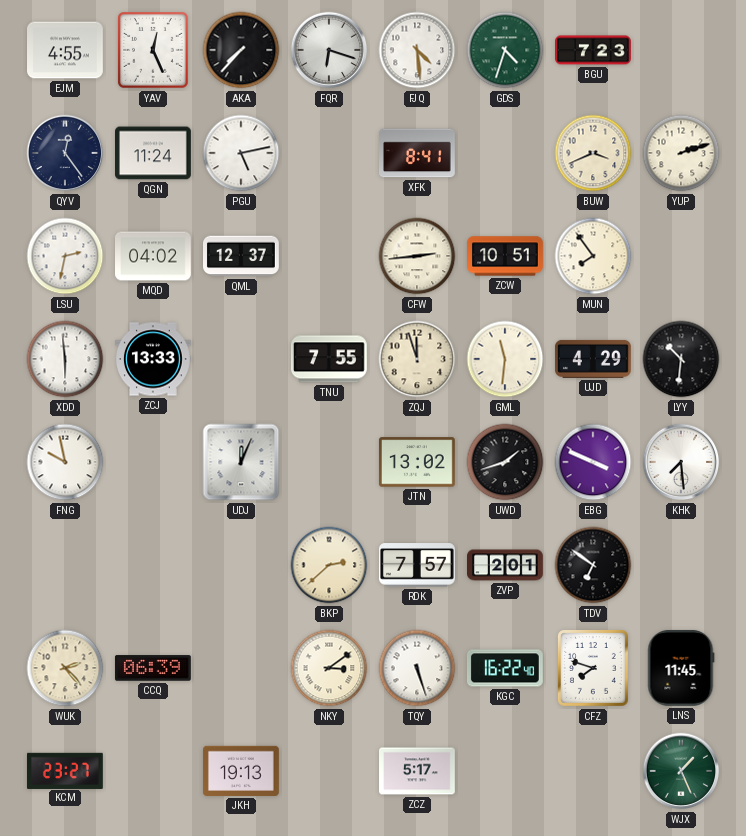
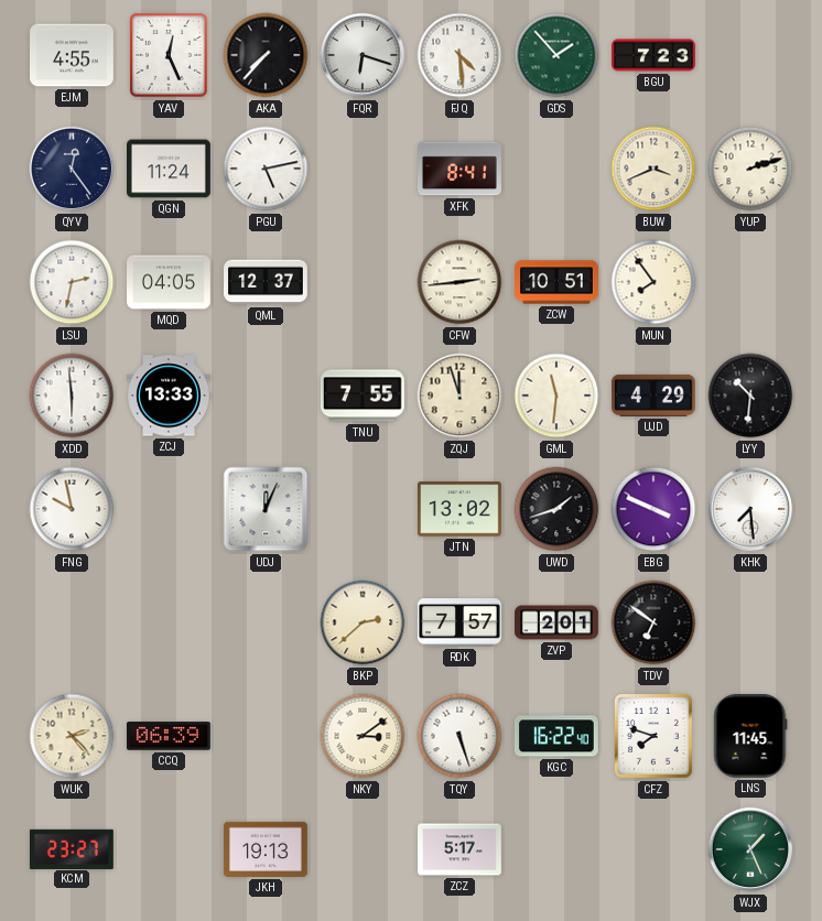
GDS: 4:33 -> 1:53 (556, 55)
MQD: 04:02 -> 04:05 (170, 282)
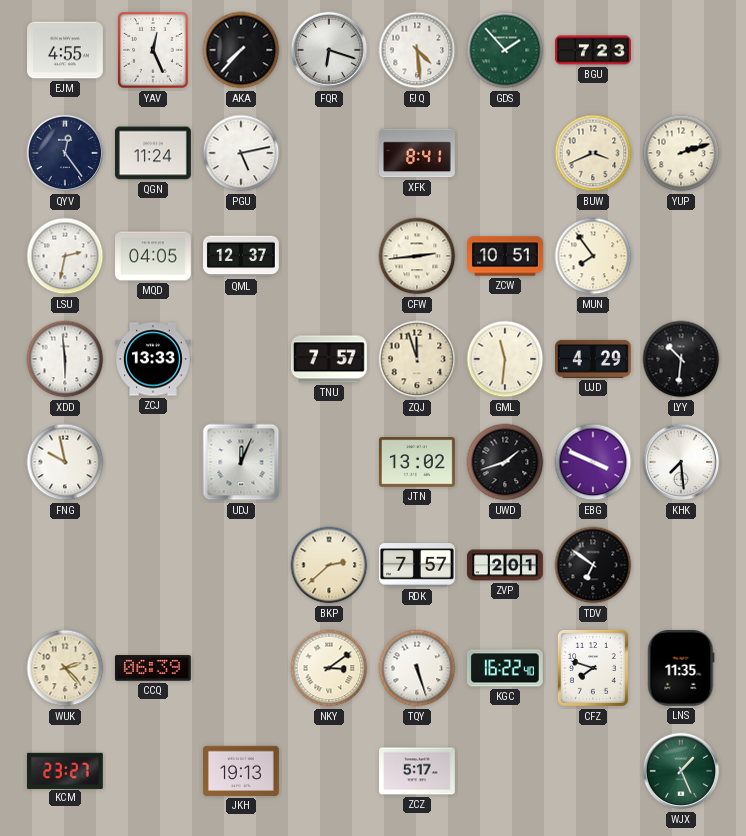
TNU: 7:55 -> 7:57 (329, 359)
LNS: 11:45 -> 11:35 (681, 668)
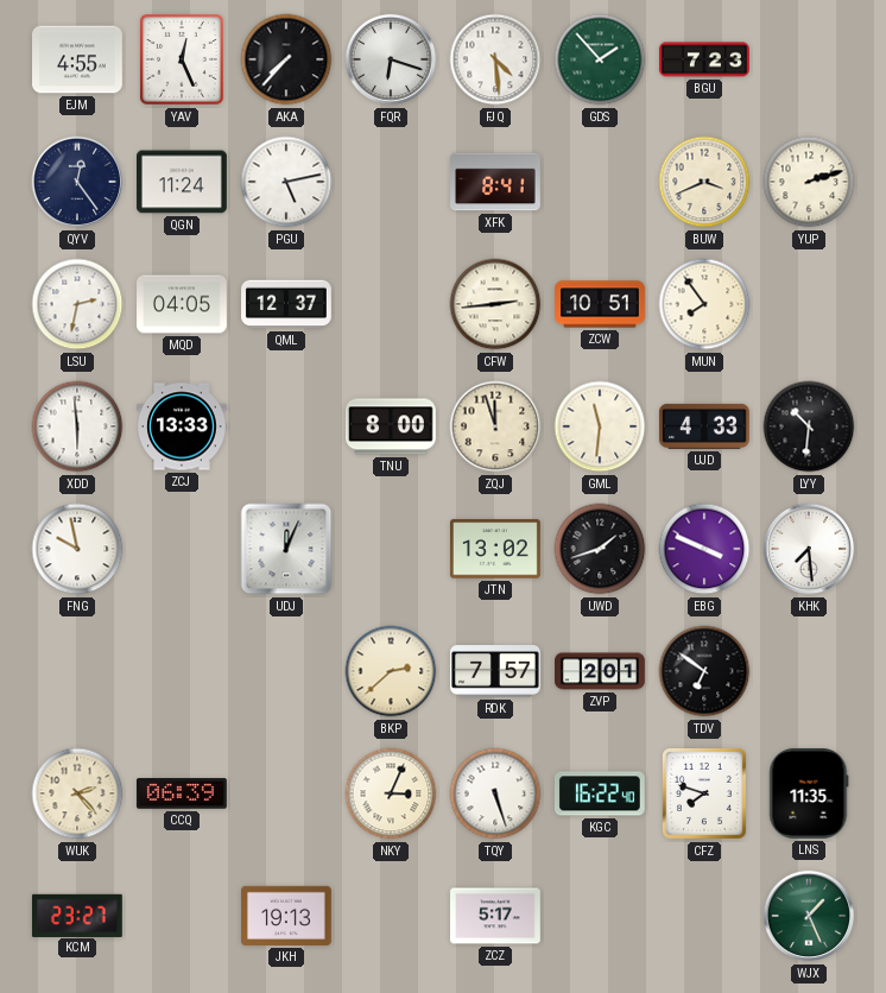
TNU: 7:57 -> 8:00 (391, 426)
UJD: 4:29 -> 4:33 (704, 426)
NKY: 3:09 -> 3:04 (391, 793)
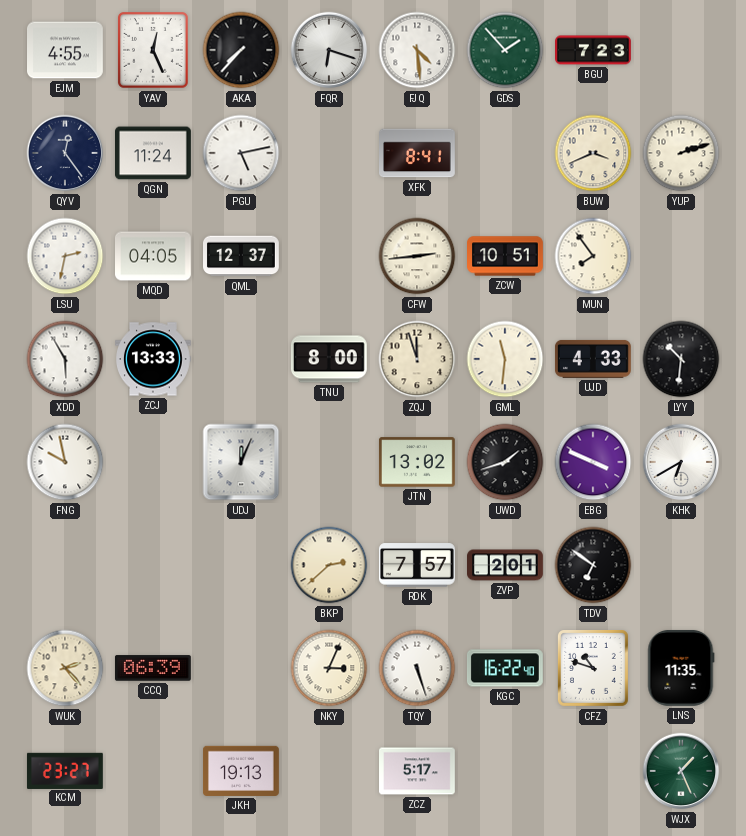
XDD: 5:59 -> 5:55 (65, 359)
KHK: 7:29 -> 6:40 (681, 462)
CFZ: 7:48 -> 10:48 (594, 669)
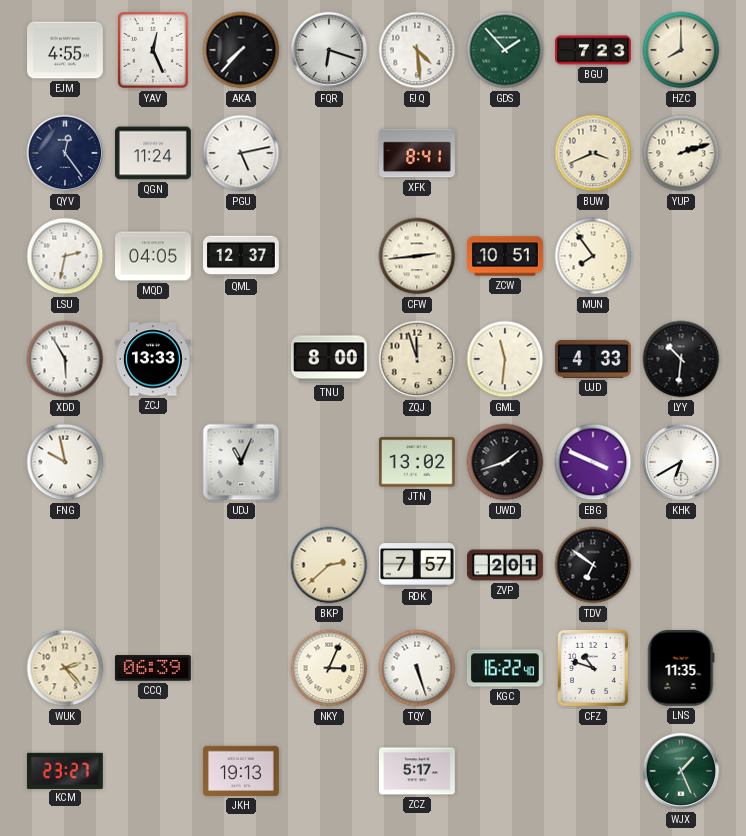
HZC: none -> 8:00 (681, 50)
UDJ: 12:04 -> 11:04 (241, 462)
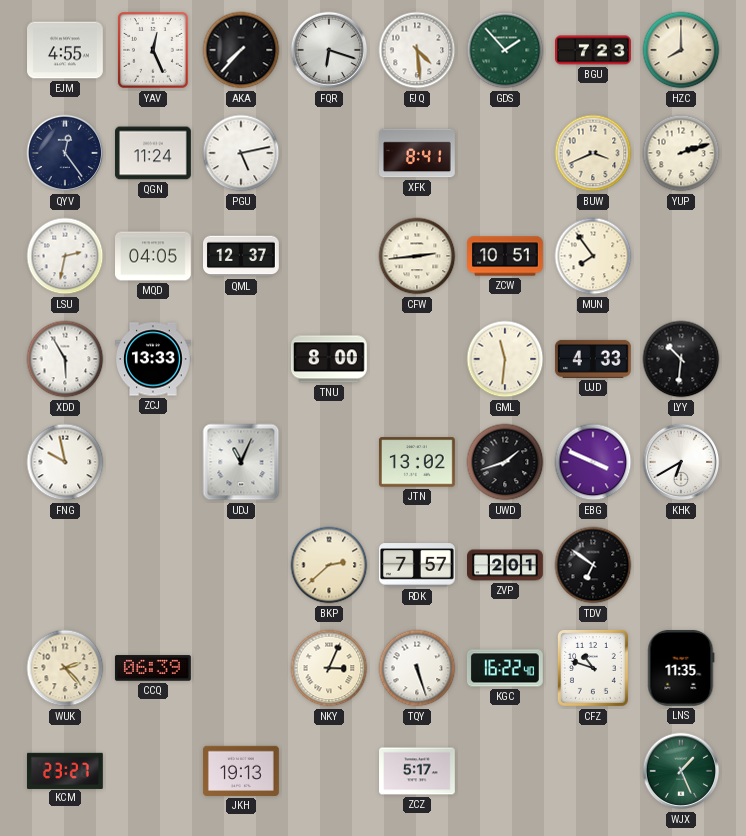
ZQJ: 11:57 -> none (417, 359)
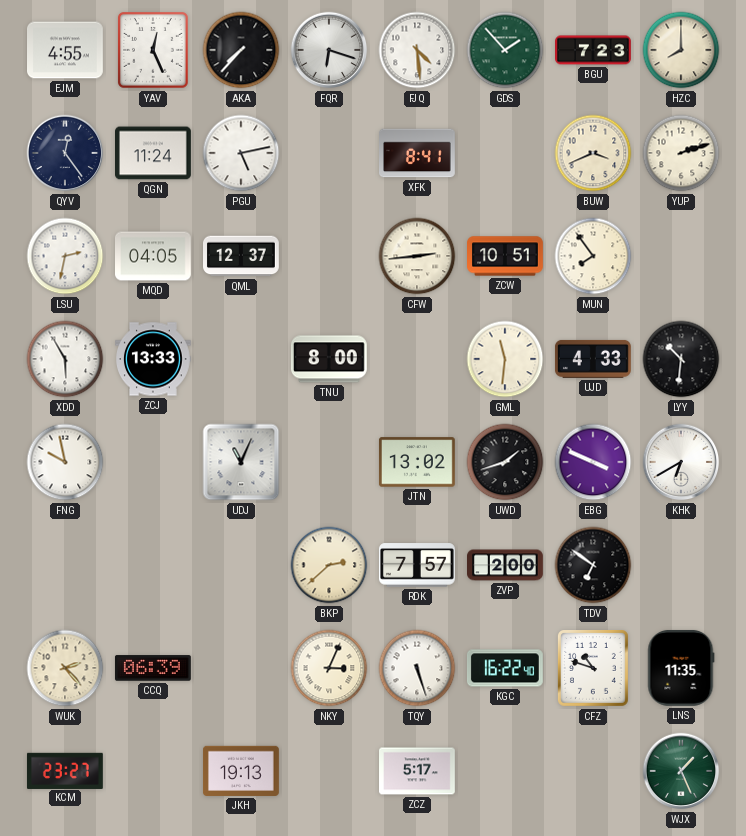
ZVP: 2:01 -> 2:00 (506, 565)
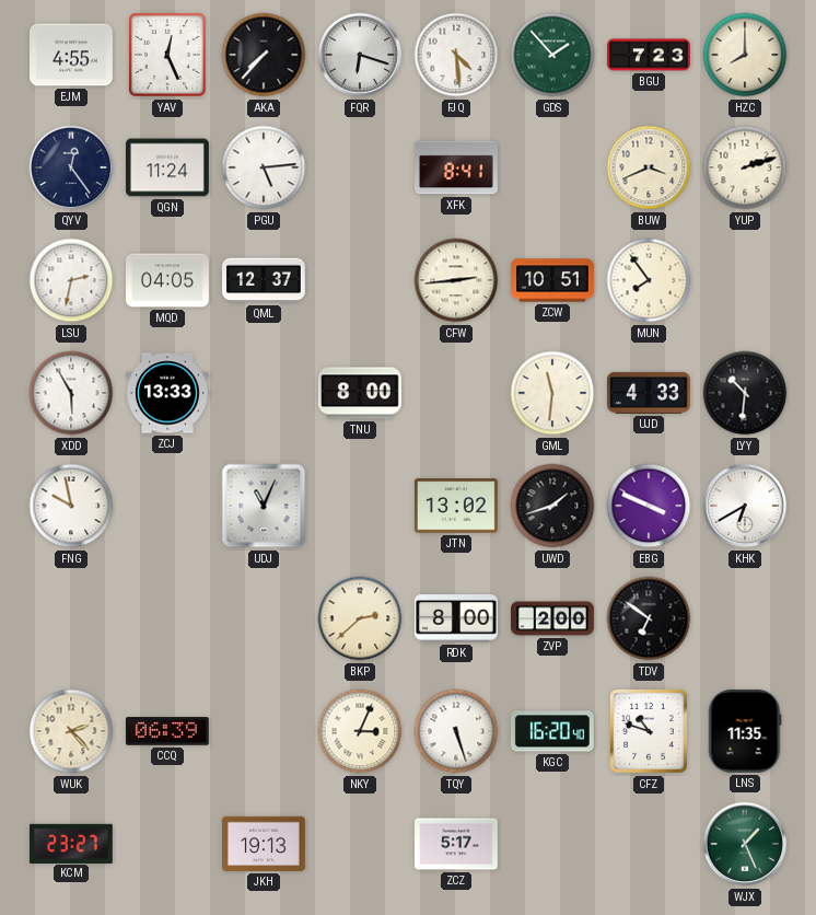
PGU: 5:13 -> 5:14 (264, 167)
RDK: 7:57 -> 8:00 (456, 618)
KGC: 16:22 -> 16:20 (552, 731)
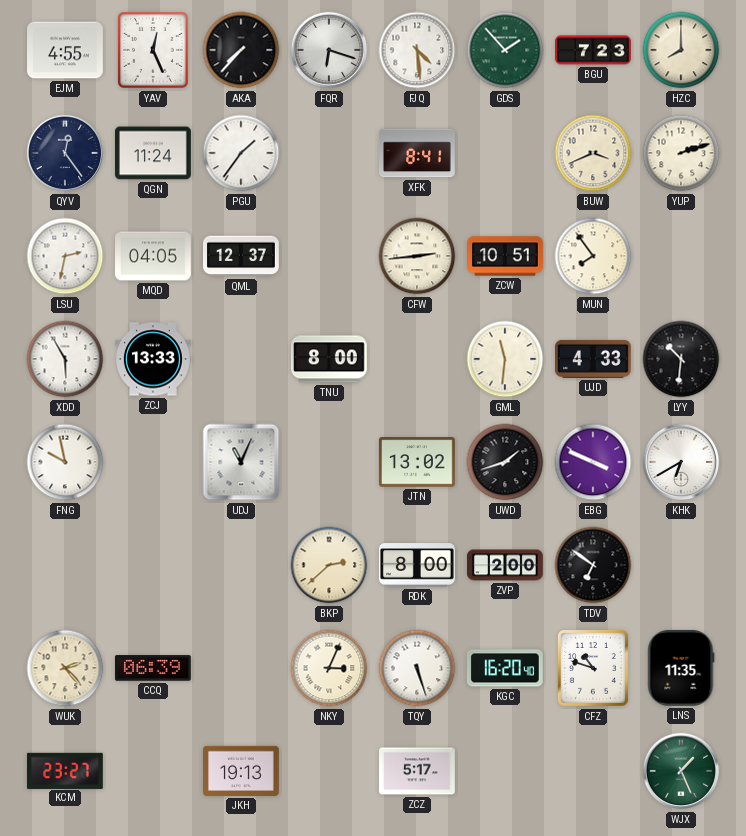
PGU: 5:14 -> 1:36 (241, 153)
